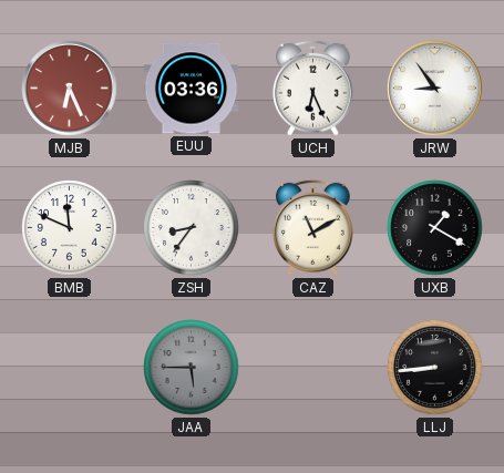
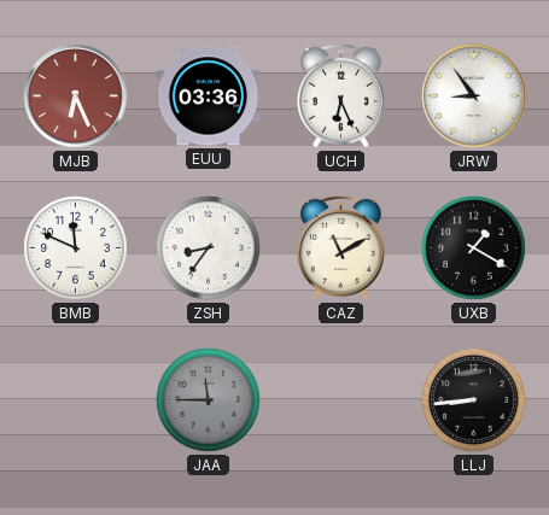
JAA: 5:45 -> 11:45 (209, 400)
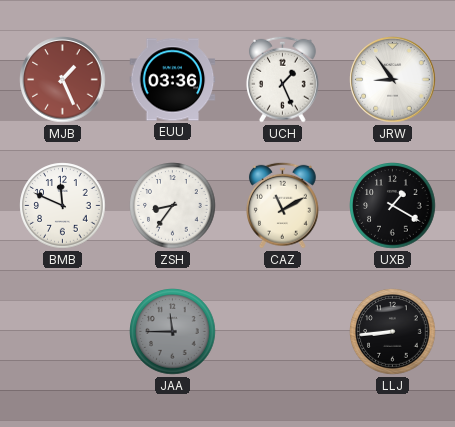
MJB: 6:26 -> 1:26 (63, 80)
UCH: 6:26 -> 1:26 (282, 79)
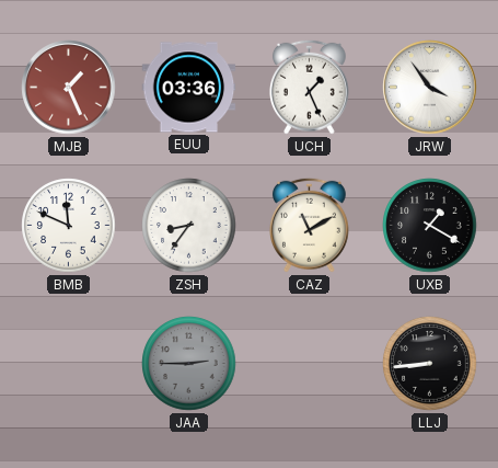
JRW: 8:54 -> 3:54 (430, 88)
JAA: 11:45 -> 2:45 (189, 364)
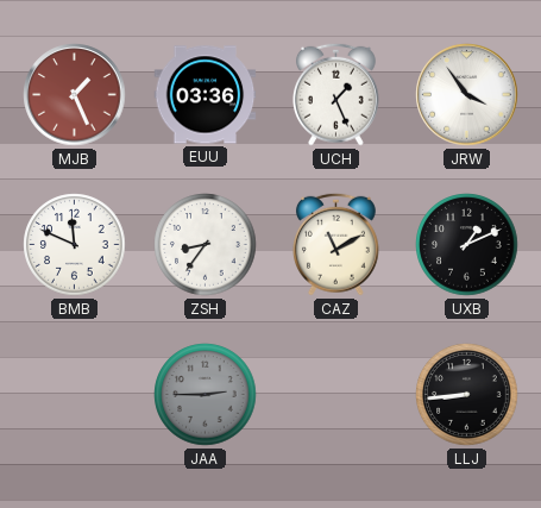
UXB: 1:20 -> 1:11 (467, 245)
